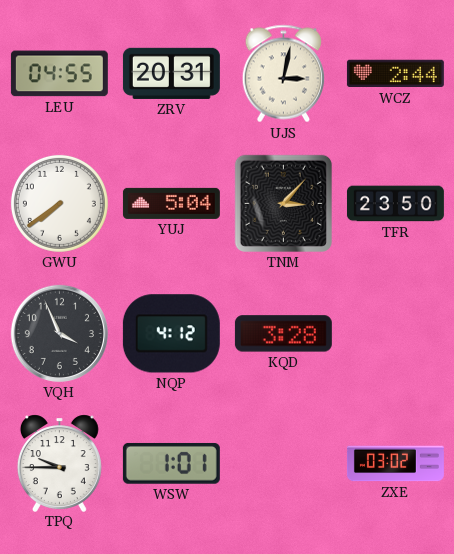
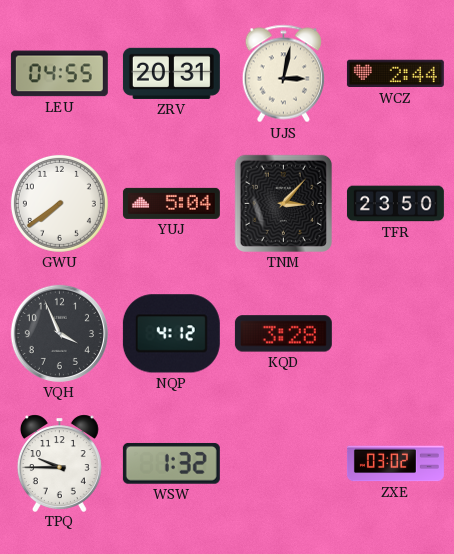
WSW: 1:01 -> 1:32 (171, 463)
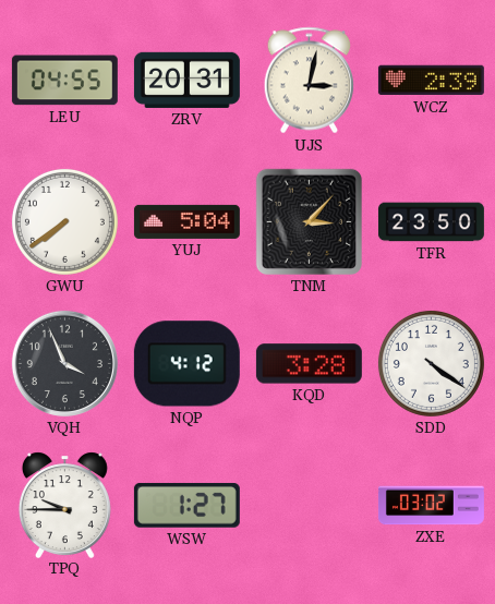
WCZ: 2:44 -> 2:39 (431, 81)
SDD: none -> 4:21 (431, 363)
WSW: 1:32 -> 1:27 (186, 505)
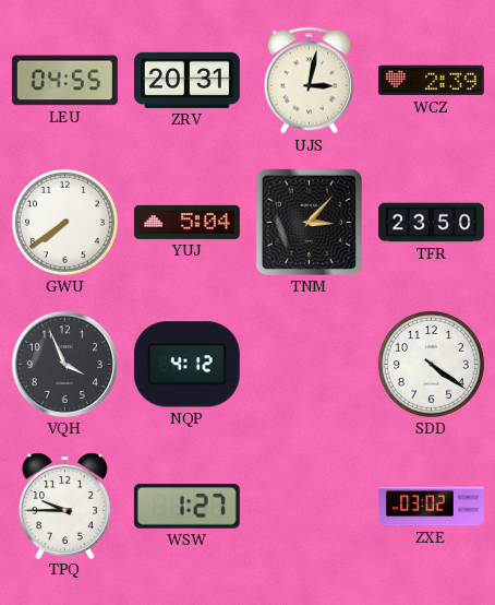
KQD: 3:28 -> none (309, 364)
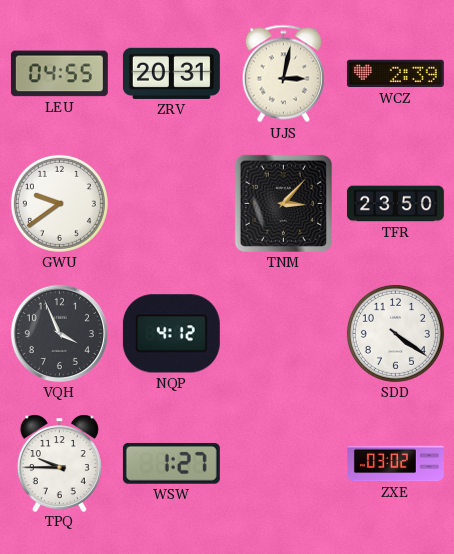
GWU: 7:39 -> 9:39 (59, 203)
YUJ: 5:04 -> none (186, 222)
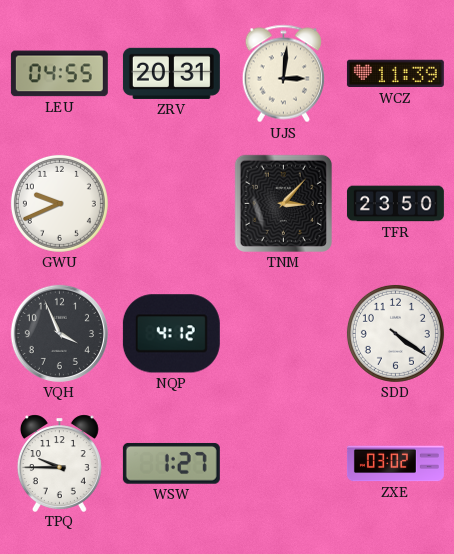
UJS: 3:02 -> 3:01 (284, 74)
WCZ: 2:39 -> 11:39 (395, 74)
GWU: 9:39 -> 9:41 (59, 203)
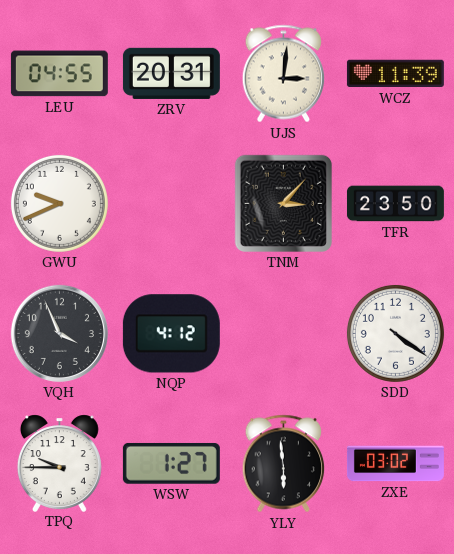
YLY: none -> 5:59 (284, 464)
